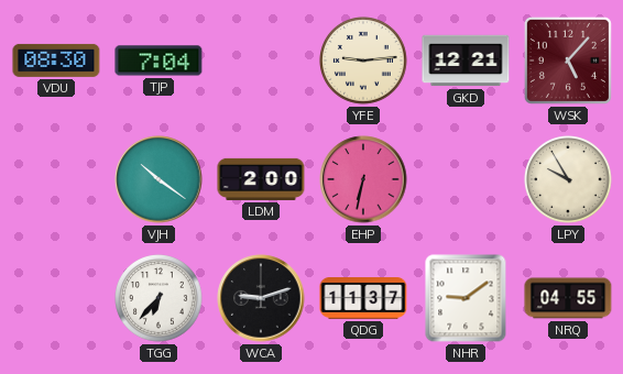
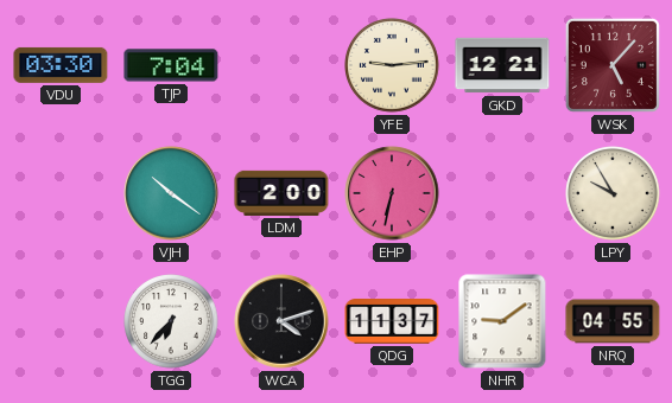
VDU: 08:30 -> 03:30 (61, 65)
WCA: 9:12 -> 4:12 (281, 321)
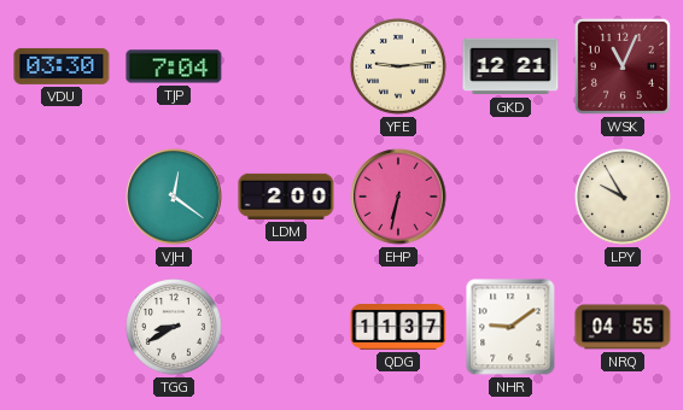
WSK: 5:07 -> 11:04 (623, 66)
VJH: 10:21 -> 12:21 (174, 197)
TGG: 6:37 -> 8:40 (175, 328)
WCA: 4:12 -> none (281, 321)
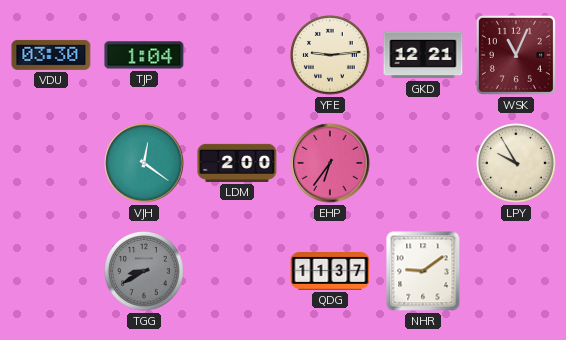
TJP: 7:04 -> 1:04 (144, 55)
EHP: 6:32 -> 6:36 (330, 163)
TGG dial: white -> grey (145, 272)
NRQ: 04:55 -> none (623, 327)
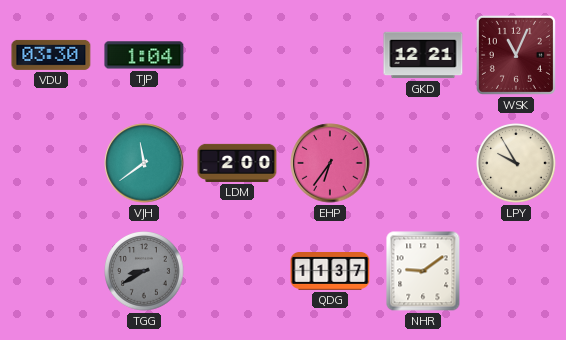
YFE: 9:14 -> none (331, 56)
VJH: 12:21 -> 11:39 (144, 163)
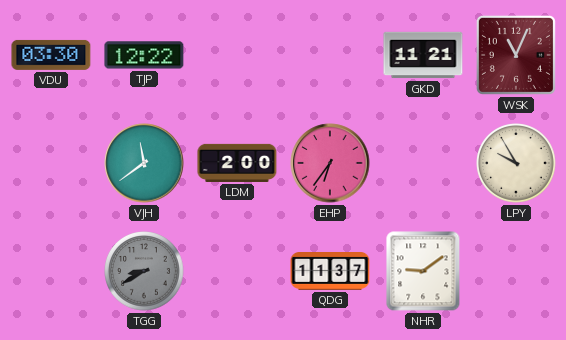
TJP: 1:04 -> 12:22 (144, 55)
GKD: 12:21 -> 11:21 (423, 55)
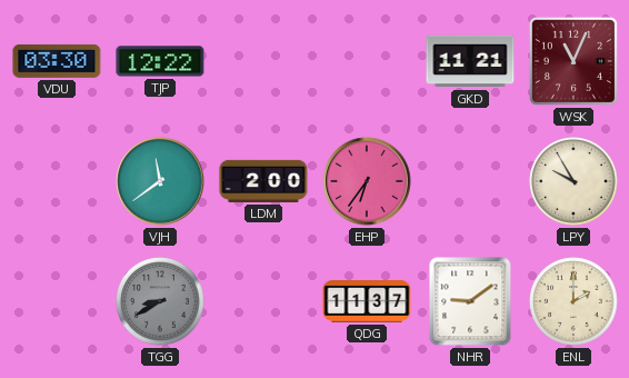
ENL: none -> 2:00 (575, 302)
